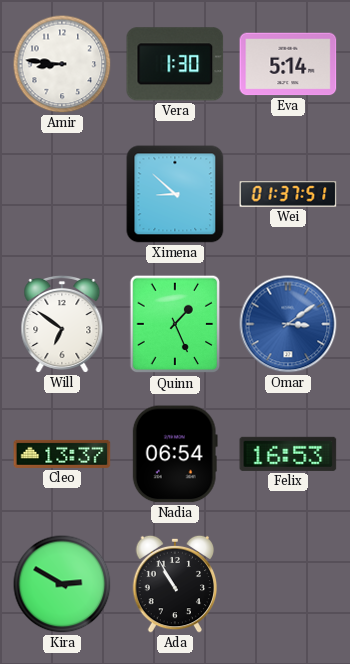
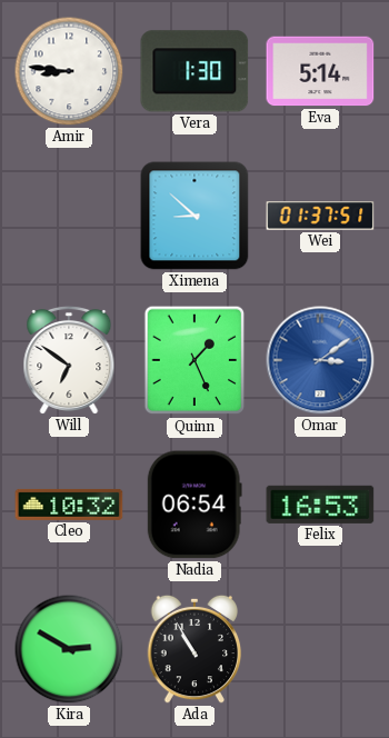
Cleo: 13:37 -> 10:32 (69, 505)
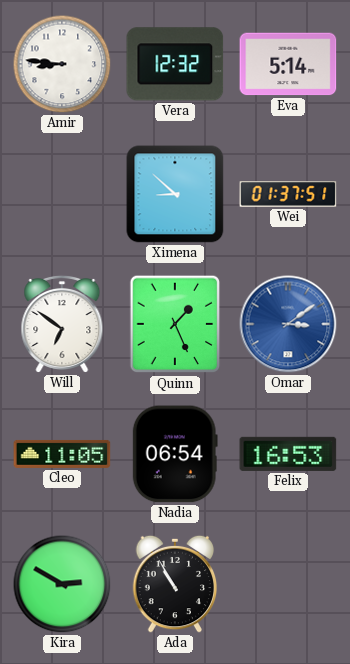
Vera: 1:30 -> 12:32 (175, 64)
Cleo: 10:32 -> 11:05 (62, 454)
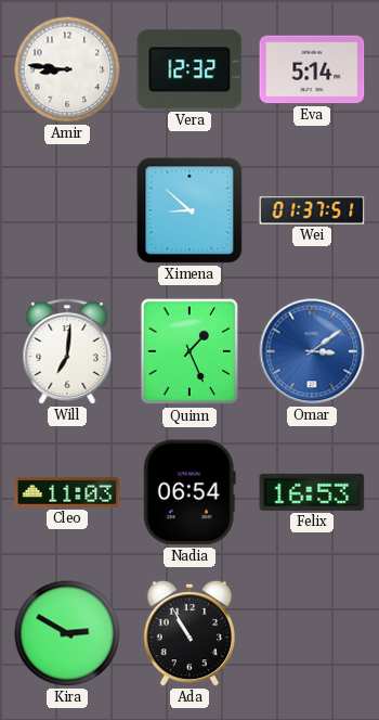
Will: 6:51 -> 7:01 (67, 351)
Cleo: 11:05 -> 11:03 (67, 492)
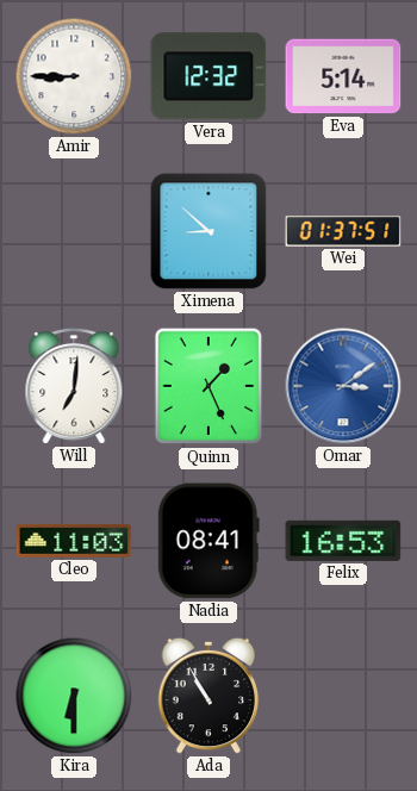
Amir: 8:46 -> 8:45 (74, 76)
Nadia: 06:54 -> 08:41 (208, 541)
Kira: 2:50 -> 6:30 (74, 696)
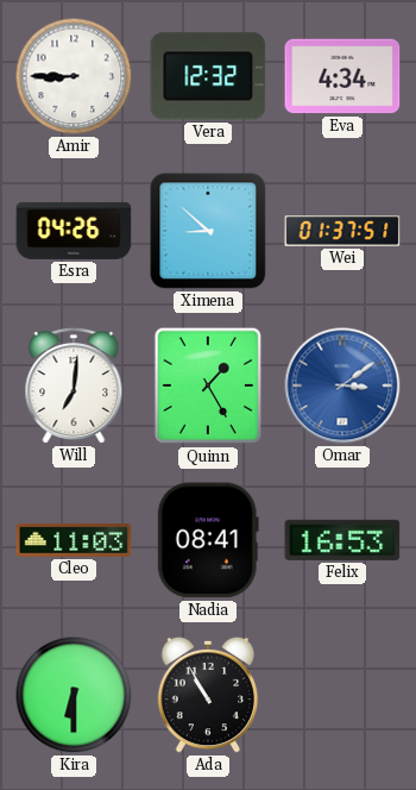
Eva: 5:14 -> 4:34 (342, 76)
Esra: none -> 04:26 (74, 231)
Quinn: 1:26 -> 1:25 (208, 385)
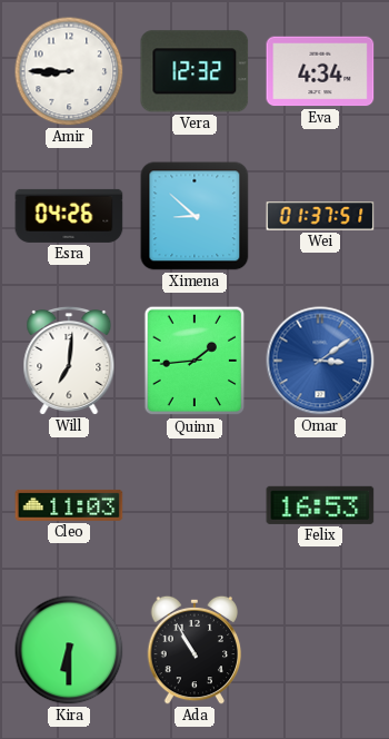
Quinn: 1:25 -> 1:44 (194, 361)
Nadia: 08:41 -> none (208, 540)
